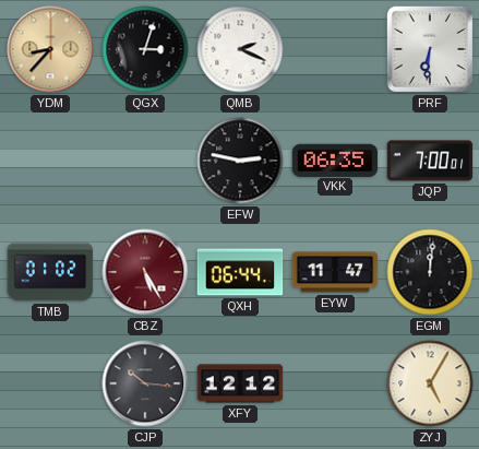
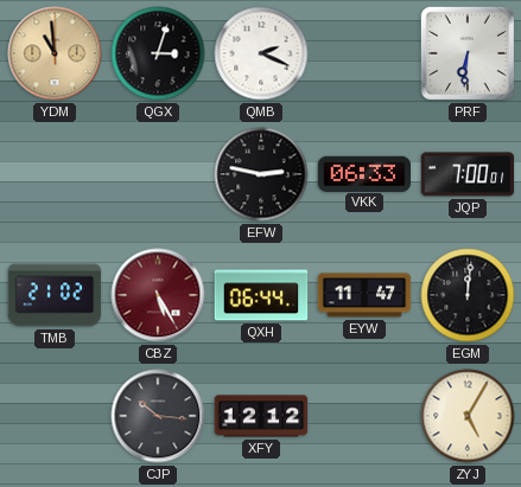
YDM: 8:37 -> 10:59 (55, 53)
VKK: 06:35 -> 06:33 (364, 173)
TMB: 01:02 -> 21:02 (55, 295)
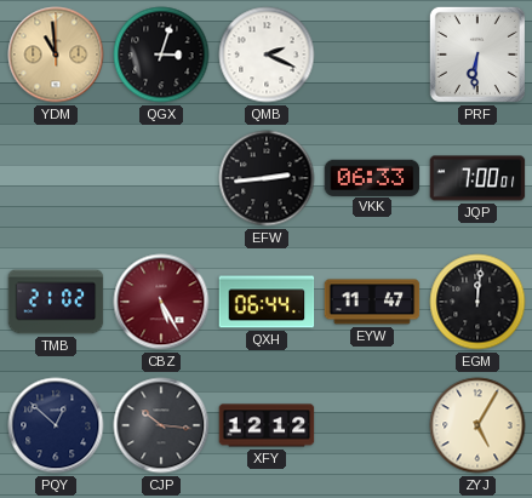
EFW: 2:47 -> 2:44 (267, 178)
PQY: none -> 12:52 (56, 425)
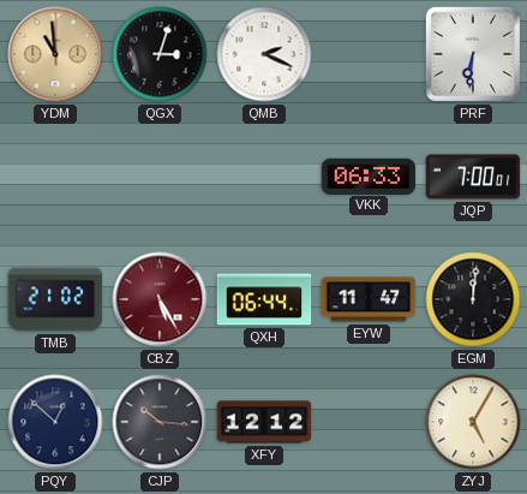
EFW: 2:44 -> none (267, 178)
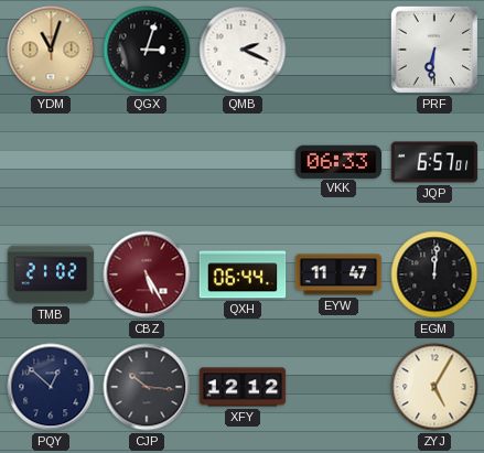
YDM: 10:59 -> 11:03 (51, 50)
JQP: 7:00 -> 6:57 (434, 162)
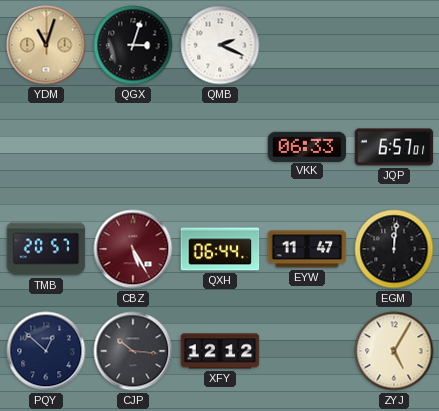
PRF: 6:31 -> none (434, 50)
TMB: 21:02 -> 20:57 (46, 249)
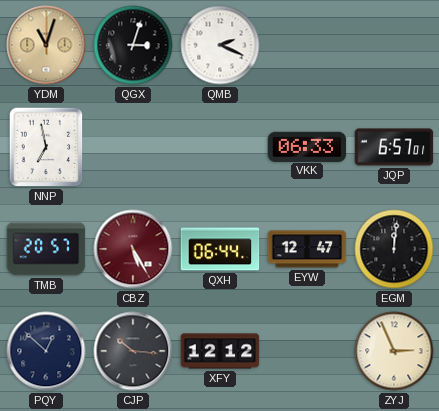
NNP: none -> 6:58 (46, 147)
EYW: 11:47 -> 12:47 (307, 249)
ZYJ: 5:05 -> 2:56 (394, 351)
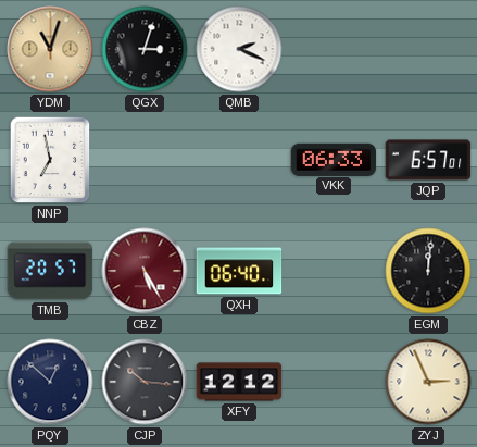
QXH: 06:44 -> 06:40 (239, 271)
EYW: 12:47 -> none (307, 249)
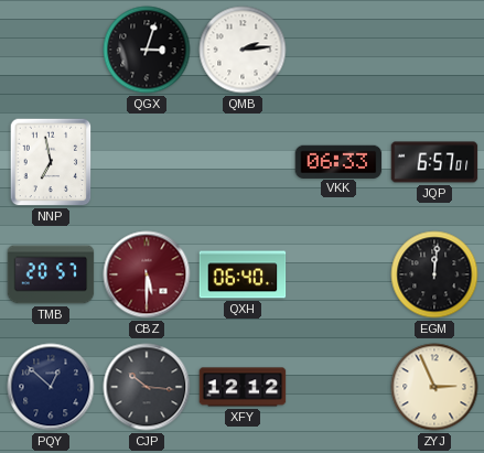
YDM: 11:03 -> none (50, 49)
QMB: 2:19 -> 2:14 (243, 50)
CBZ: 5:25 -> 5:30 (147, 274)
